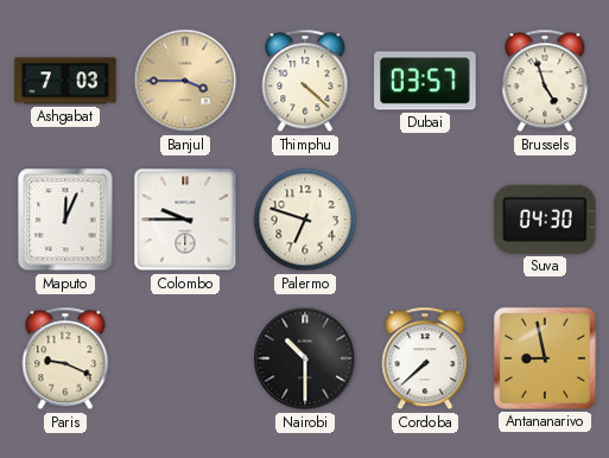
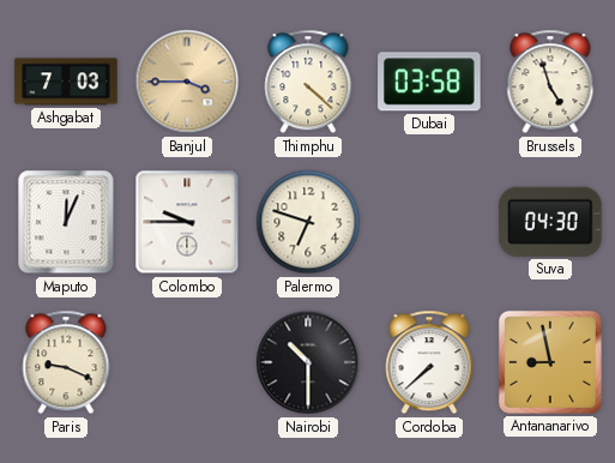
Dubai: 03:57 -> 03:58 (429, 82)
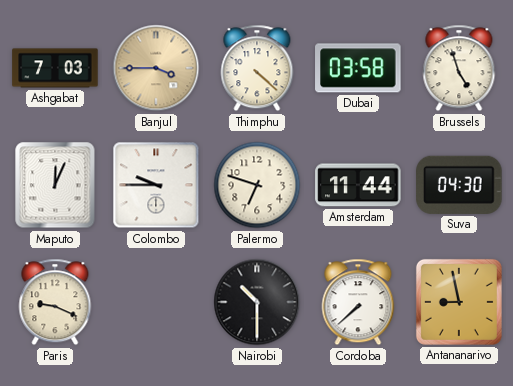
Amsterdam: none -> 11:44 (358, 185)
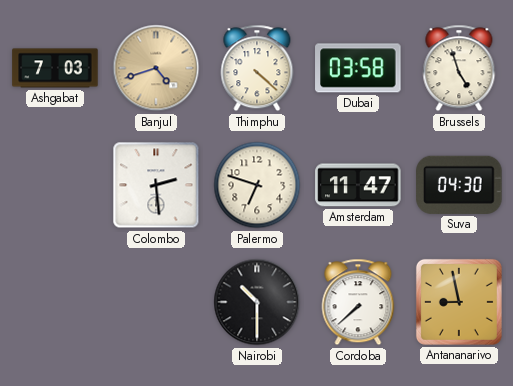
Banjul: 3:45 -> 4:42 (156, 68)
Maputo: 12:04 -> none (55, 185)
Colombo: 9:45 -> 2:29 (156, 185)
Amsterdam: 11:44 -> 11:47 (358, 185)
Paris: 9:19 -> none (55, 302)
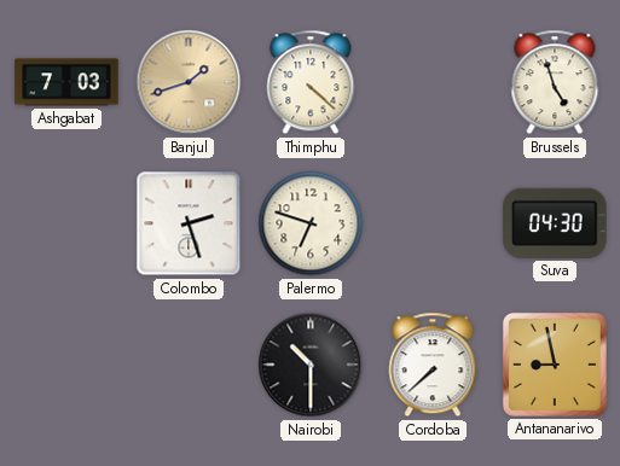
Banjul: 4:42 -> 1:42 (189, 82)
Dubai: 03:58 -> none (358, 68)
Colombo: 2:29 -> 2:27 (189, 223)
Amsterdam: 11:47 -> none (358, 185)
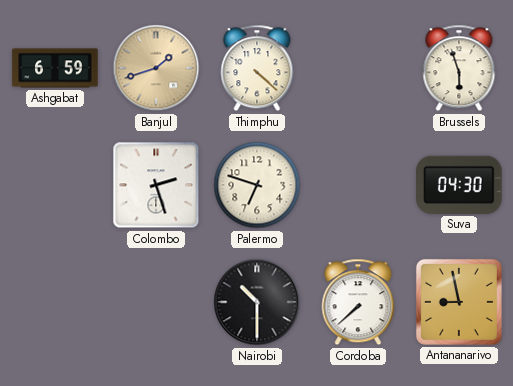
Ashgabat: 7:03 -> 6:59 (55, 68)
Brussels: 4:57 -> 5:57 (459, 68)
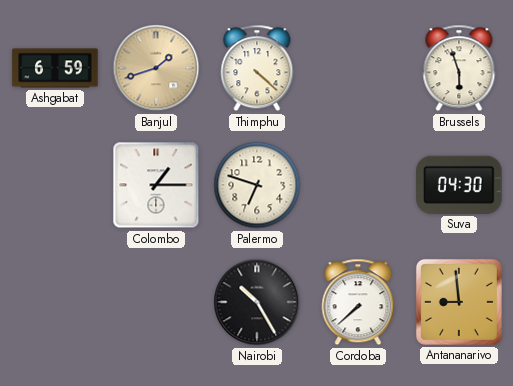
Colombo: 2:27 -> 1:15 (156, 185)
Nairobi: 10:30 -> 10:25 (257, 302)
Antananarivo: 8:58 -> 8:59 (459, 302)
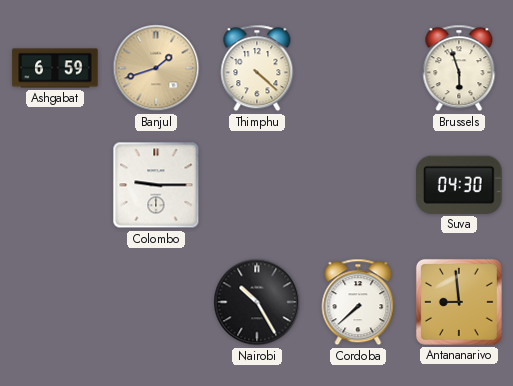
Colombo: 1:15 -> 9:15 (156, 185)
Palermo: 6:48 -> none (257, 185)
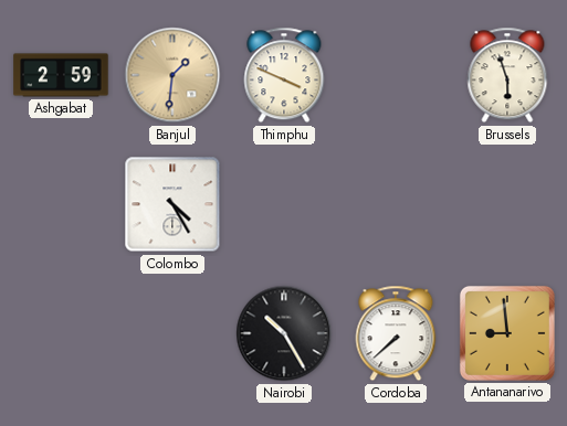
Ashgabat: 6:59 -> 2:59 (61, 75)
Banjul: 1:42 -> 1:31 (172, 75)
Thimphu: 4:22 -> 3:49 (284, 75)
Colombo: 9:15 -> 4:25 (172, 204)
Suva: 04:30 -> none (459, 185)
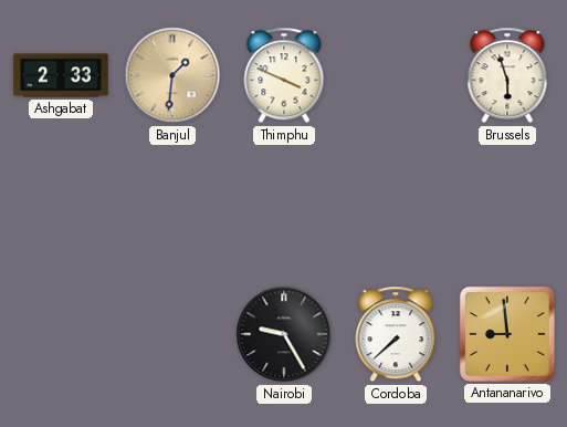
Ashgabat: 2:59 -> 2:33 (61, 75)
Colombo: 4:25 -> none (172, 204)
Nairobi: 10:25 -> 9:25 (284, 334)
